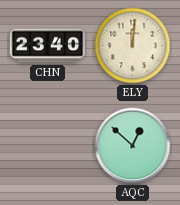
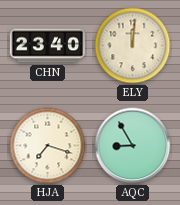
HJA: none -> 7:18 (48, 146)
AQC: 12:52 -> 8:55 (133, 146)
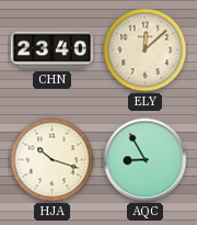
ELY: 12:01 -> 12:08 (146, 50)
HJA: 7:18 -> 10:18 (53, 160)
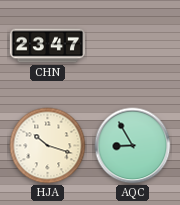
CHN: 23:40 -> 23:47 (47, 46)
ELY: 12:08 -> none (146, 50)
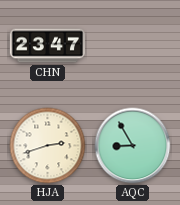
HJA: 10:18 -> 2:42 (48, 146)
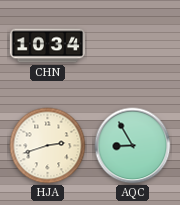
CHN: 23:47 -> 10:34 (47, 46)
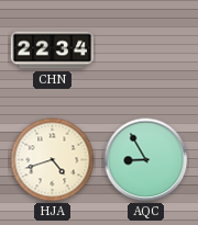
CHN: 10:34 -> 22:34 (52, 50)
HJA: 2:42 -> 4:42 (53, 160)
